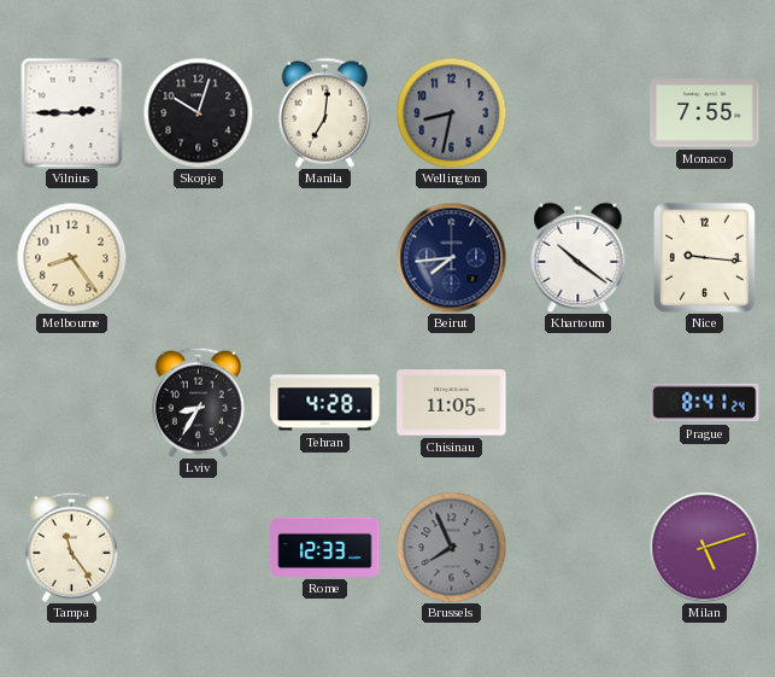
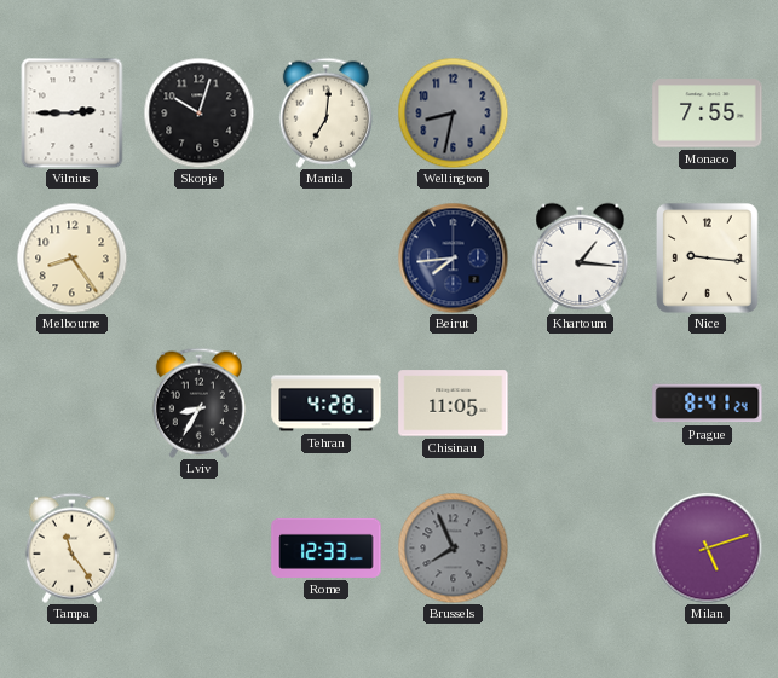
Khartoum: 10:21 -> 1:16 (581, 257)
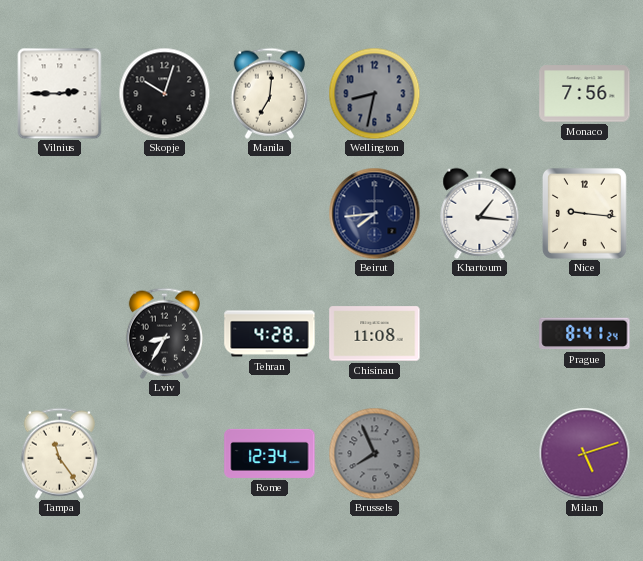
Monaco: 7:55 -> 7:56 (585, 94)
Melbourne: 8:24 -> none (71, 257)
Chisinau: 11:05 -> 11:08 (375, 334)
Rome: 12:33 -> 12:34 (270, 453)
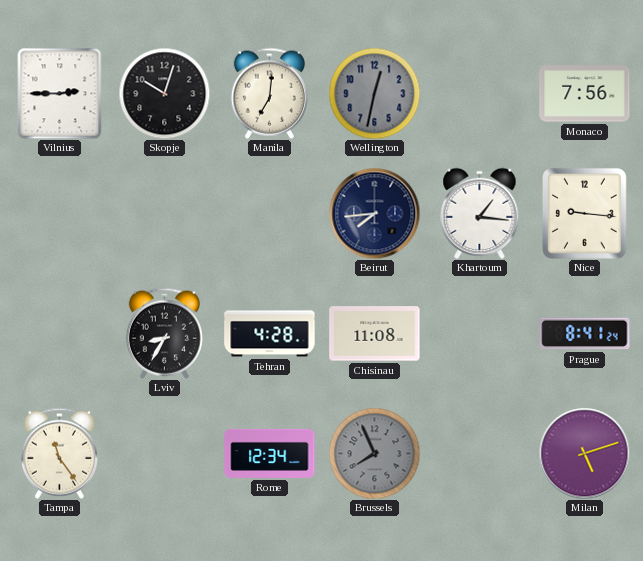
Wellington: 8:32 -> 12:32 (374, 93)
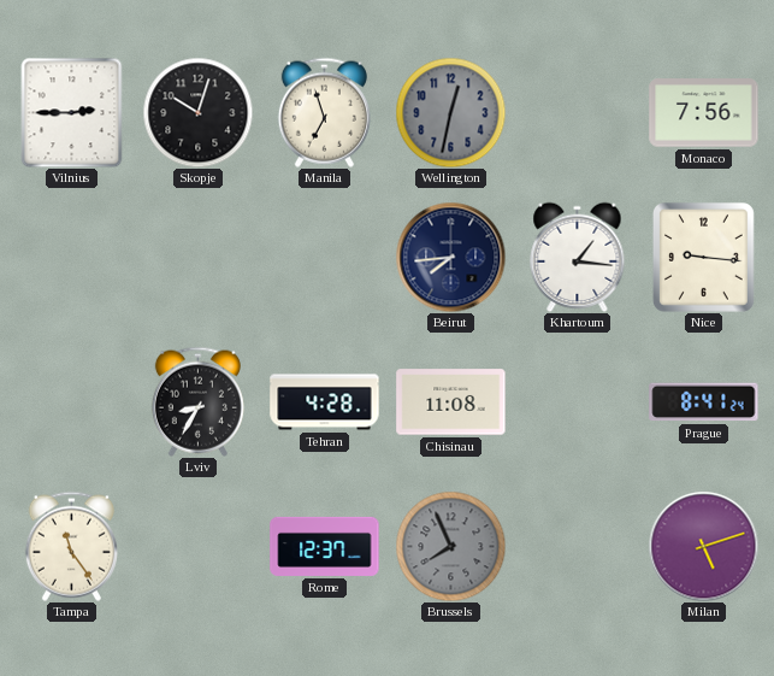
Manila: 7:01 -> 6:57 (324, 112)
Rome: 12:34 -> 12:37 (325, 546)
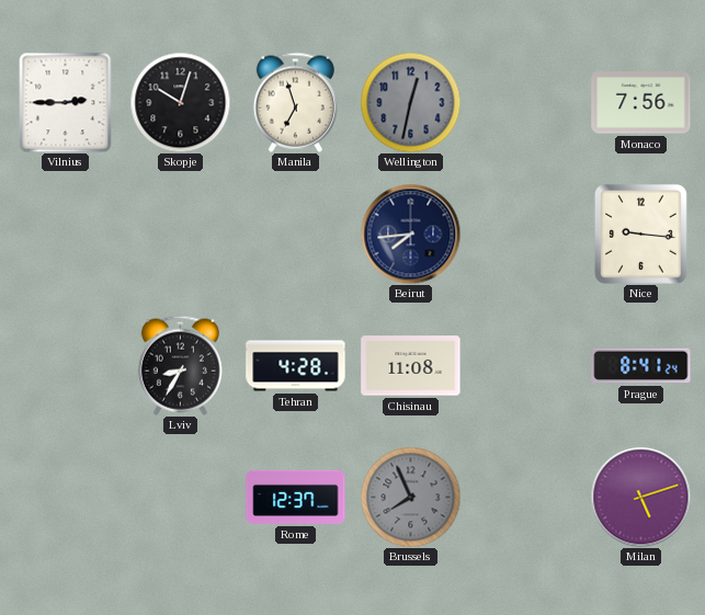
Khartoum: 1:16 -> none (578, 257)
Tampa: 11:24 -> none (71, 546)
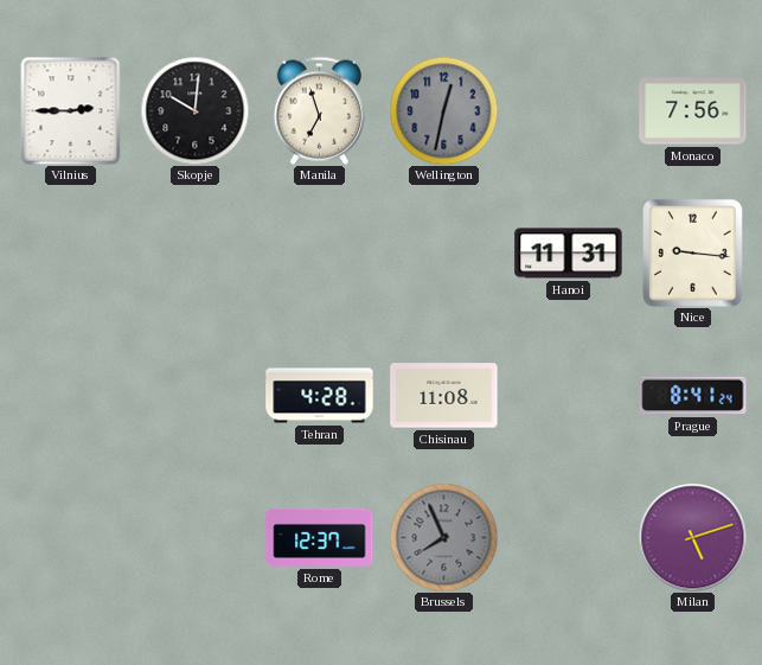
Skopje: 10:03 -> 10:01 (194, 110)
Beirut: 7:44 -> none (410, 234)
Hanoi: none -> 11:31 (569, 254)
Lviv: 8:35 -> none (180, 365)
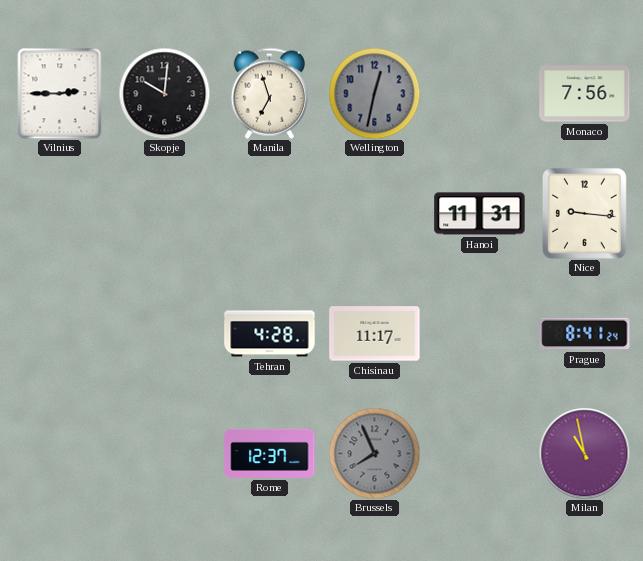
Chisinau: 11:08 -> 11:17 (375, 334)
Milan: 5:12 -> 10:58 (584, 453)
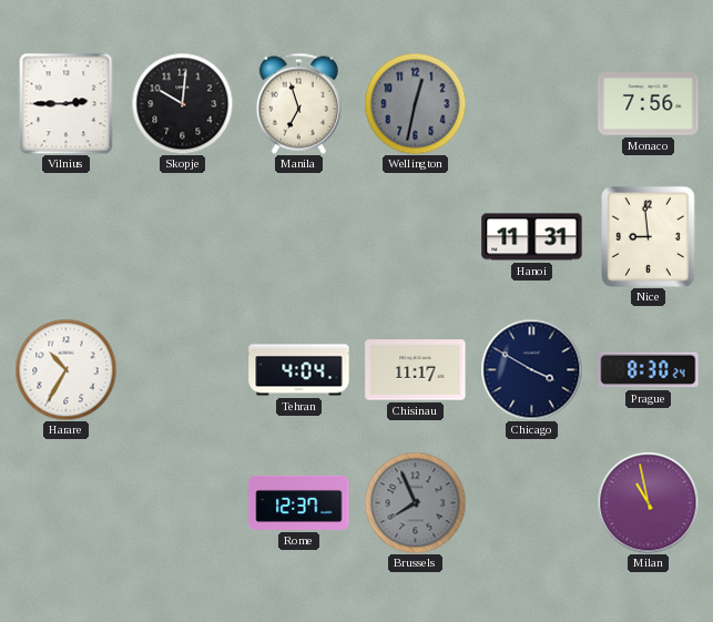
Nice: 9:16 -> 8:59 (648, 236)
Harare: none -> 10:35 (65, 369)
Tehran: 4:28 -> 4:04 (299, 370)
Chicago: none -> 3:50 (531, 369)
Prague: 8:41 -> 8:30 (649, 370)
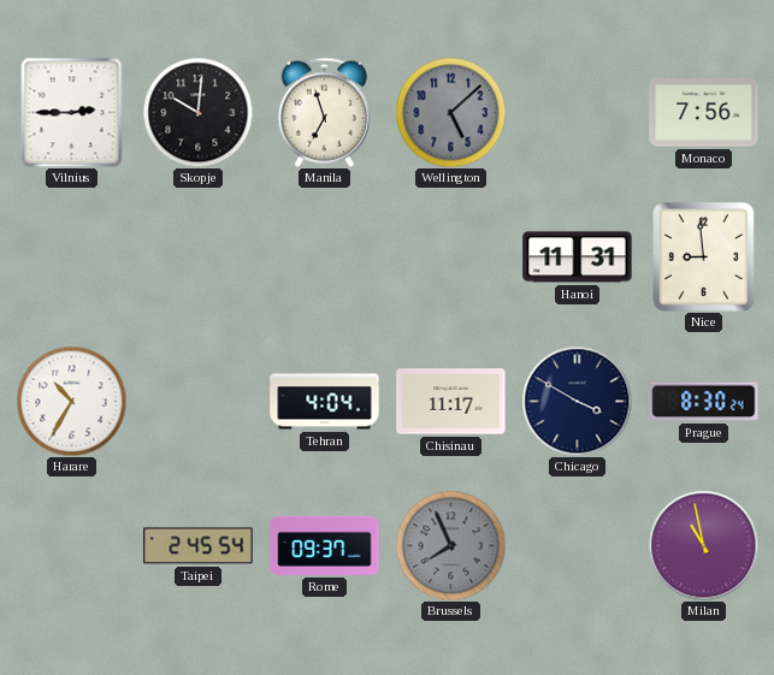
Wellington: 12:32 -> 5:08 (450, 112)
Taipei: none -> 2:45 (199, 546)
Rome: 12:37 -> 09:37 (325, 545)
